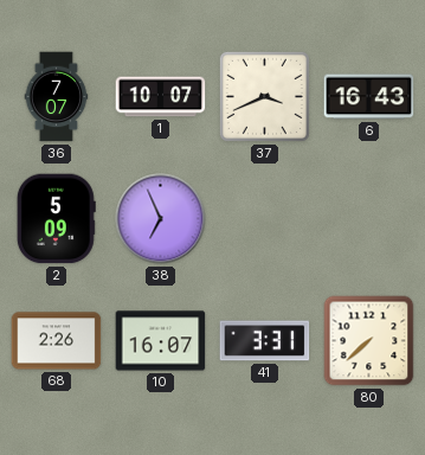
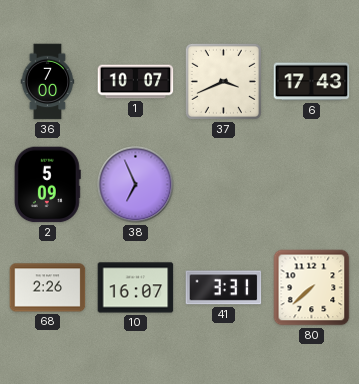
36: 7:07 -> 7:00 (48, 82)
6: 16:43 -> 17:43 (312, 82)
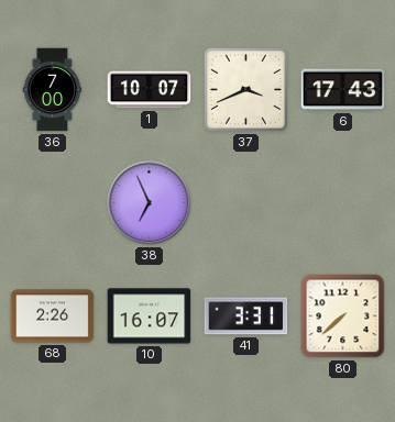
2: 5:09 -> none (47, 185)
